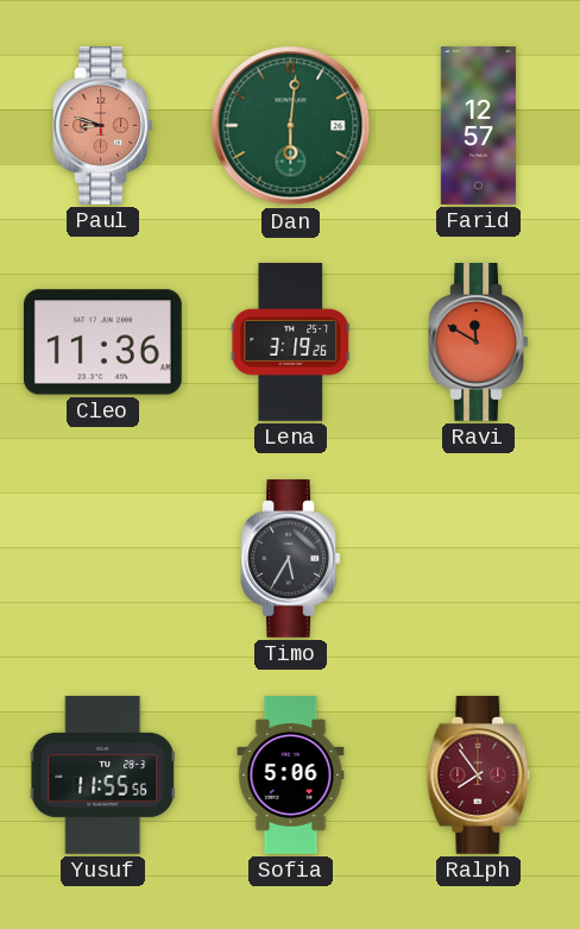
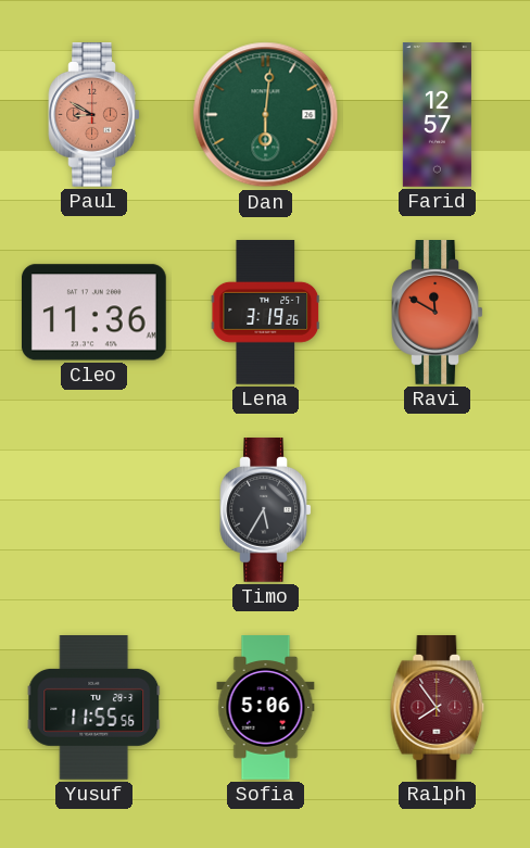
Paul: 8:48 -> 8:50 (94, 115)
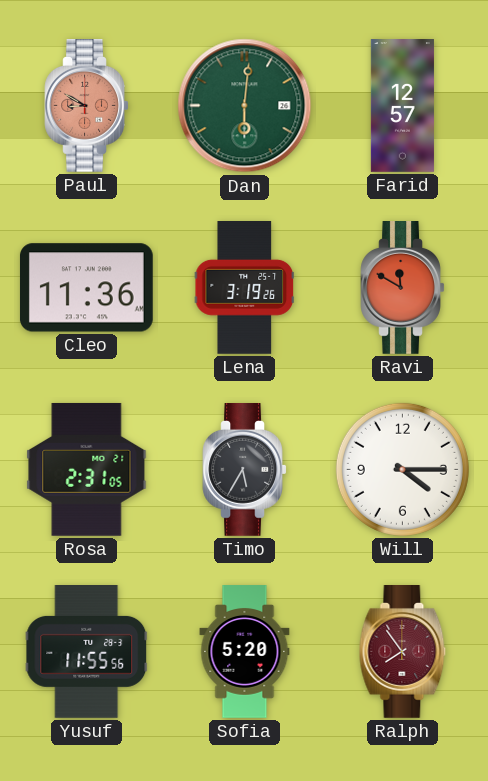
Rosa: none -> 2:31 (87, 469)
Will: none -> 4:15 (402, 469)
Sofia: 5:06 -> 5:20 (245, 652)
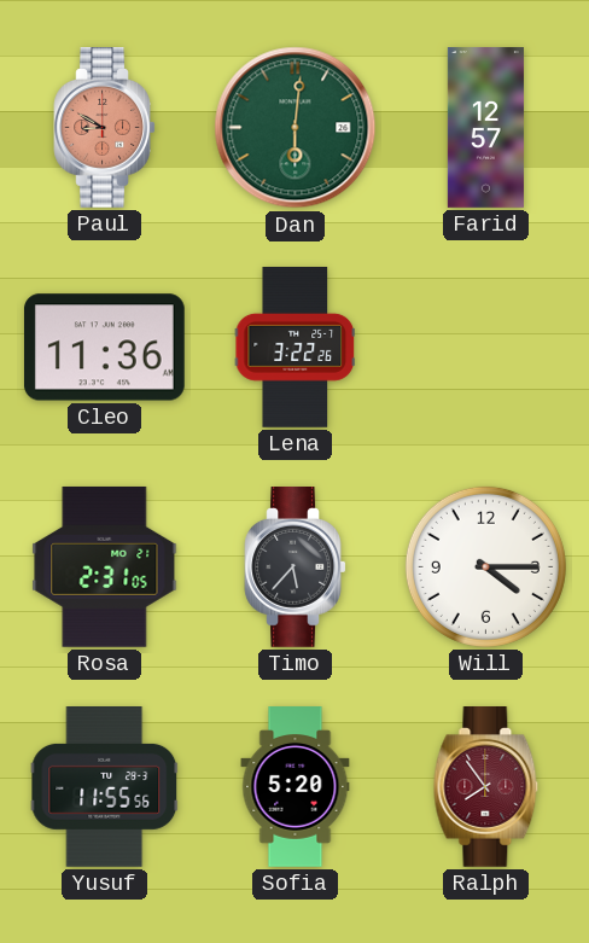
Lena: 3:19 -> 3:22 (296, 348)
Ravi: 11:50 -> none (403, 288)
Timo: 5:35 -> 5:37 (296, 567)
